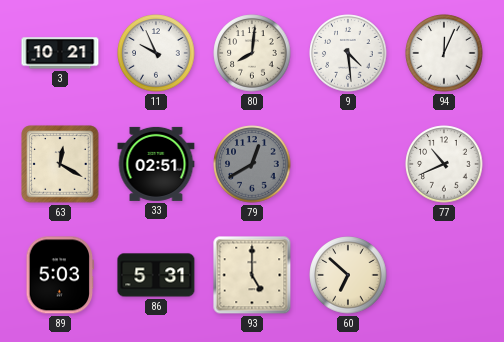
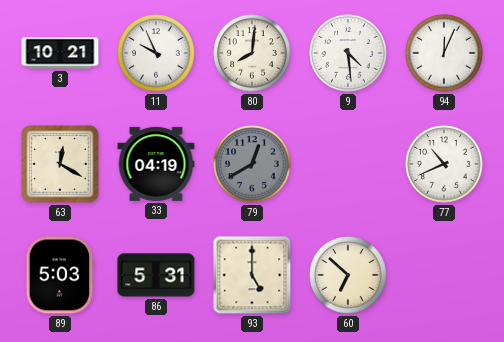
33: 02:51 -> 04:19 (156, 164)
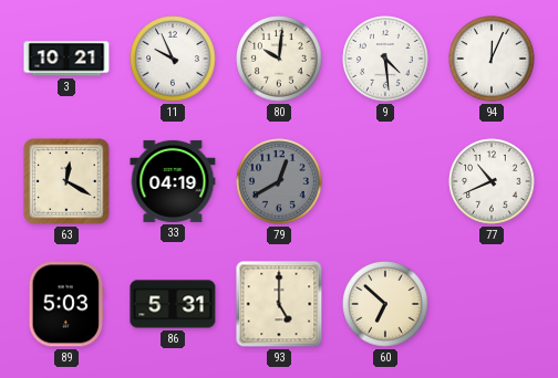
80: 8:01 -> 10:01 (279, 59)
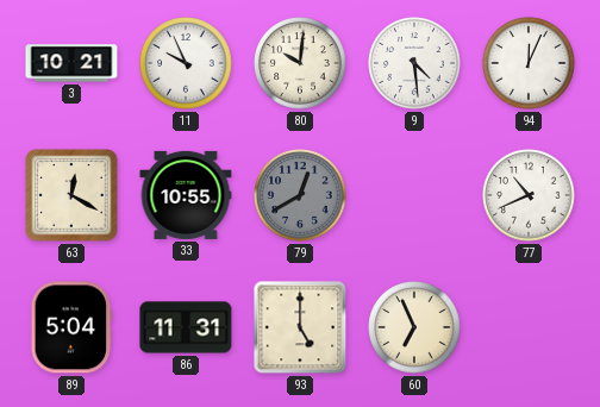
33: 04:19 -> 10:55 (186, 195)
89: 5:03 -> 5:04 (71, 327)
86: 5:31 -> 11:31 (186, 327)
60: 6:52 -> 6:56 (414, 327)
